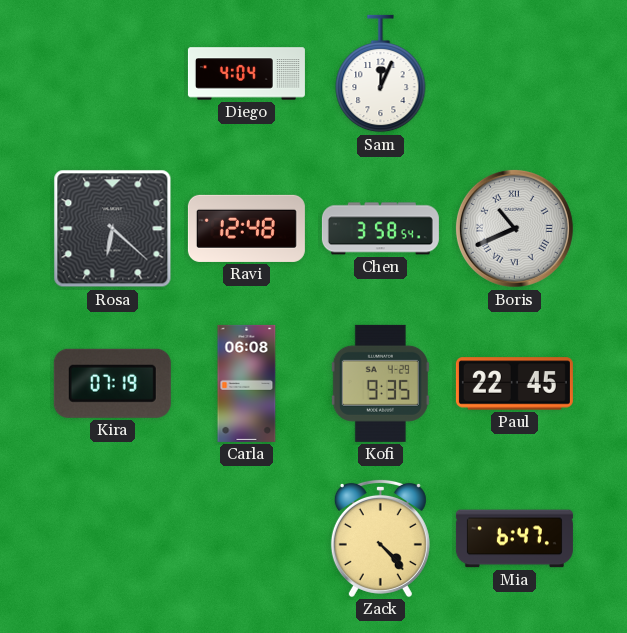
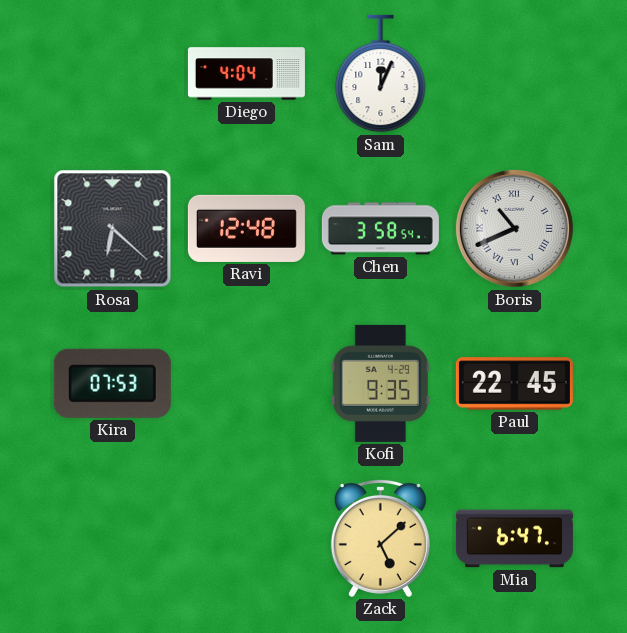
Kira: 07:19 -> 07:53 (112, 383)
Carla: 06:08 -> none (247, 383)
Zack: 4:23 -> 5:08 (380, 538)
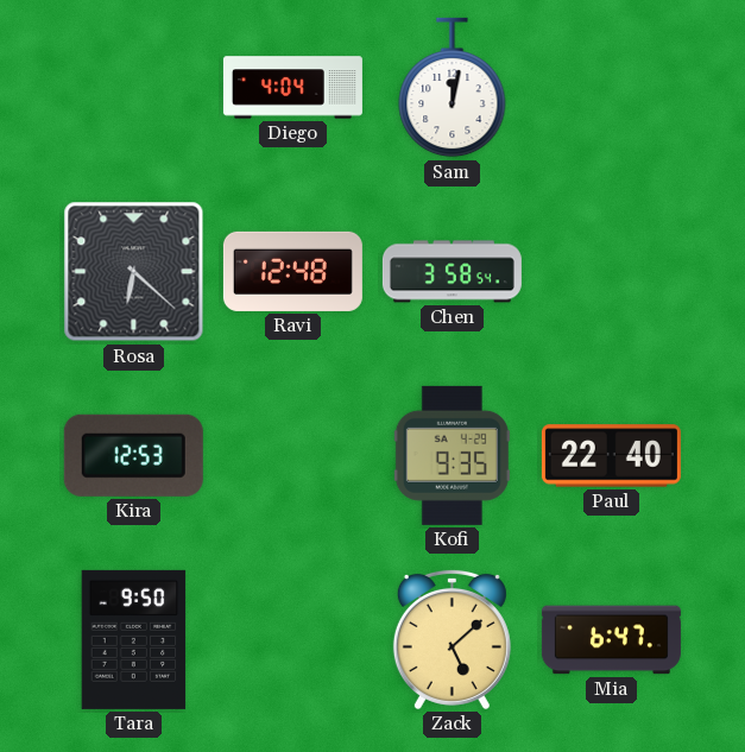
Sam: 12:04 -> 12:02 (453, 88)
Boris: 10:41 -> none (514, 228)
Kira: 07:53 -> 12:53 (133, 455)
Paul: 22:45 -> 22:40 (611, 456)
Tara: none -> 9:50 (134, 639)
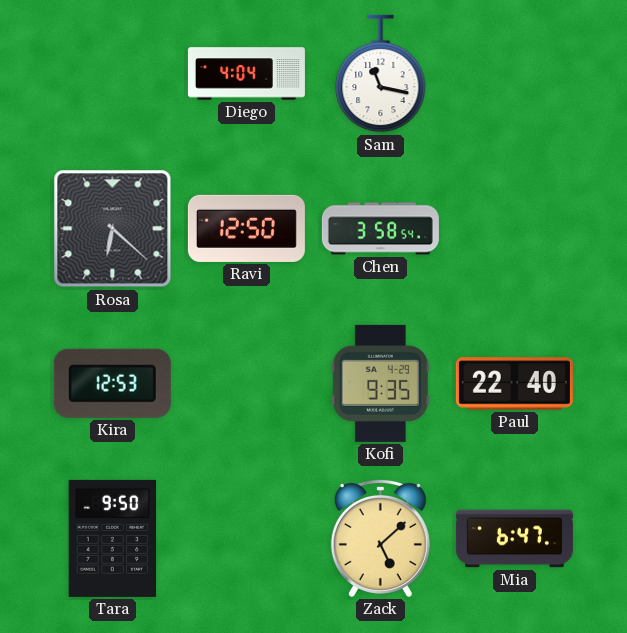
Sam: 12:02 -> 11:17 (381, 74)
Ravi: 12:48 -> 12:50 (246, 228)
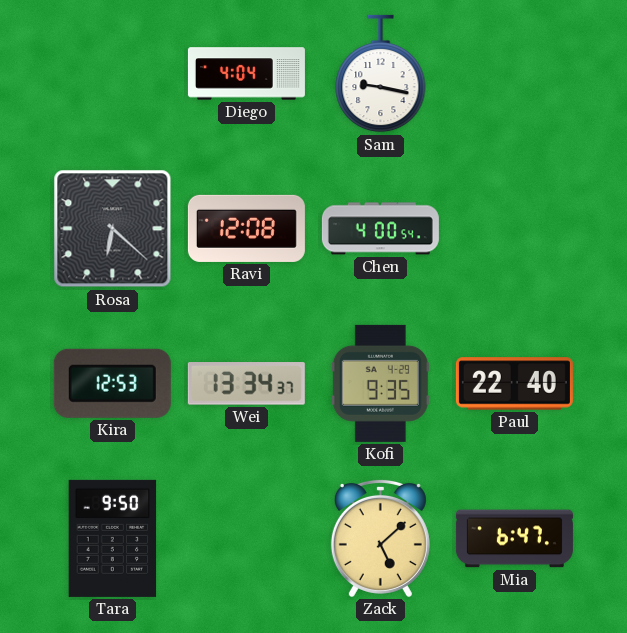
Sam: 11:17 -> 9:17 (381, 74)
Ravi: 12:50 -> 12:08 (246, 228)
Chen: 3:58 -> 4:00 (380, 229)
Wei: none -> 13:34 (246, 384)
